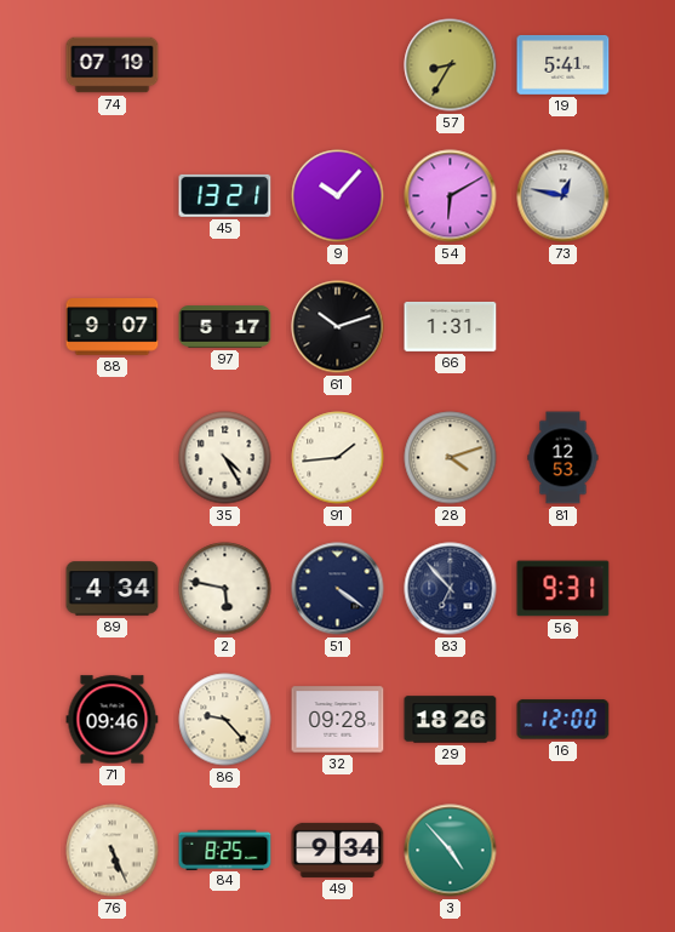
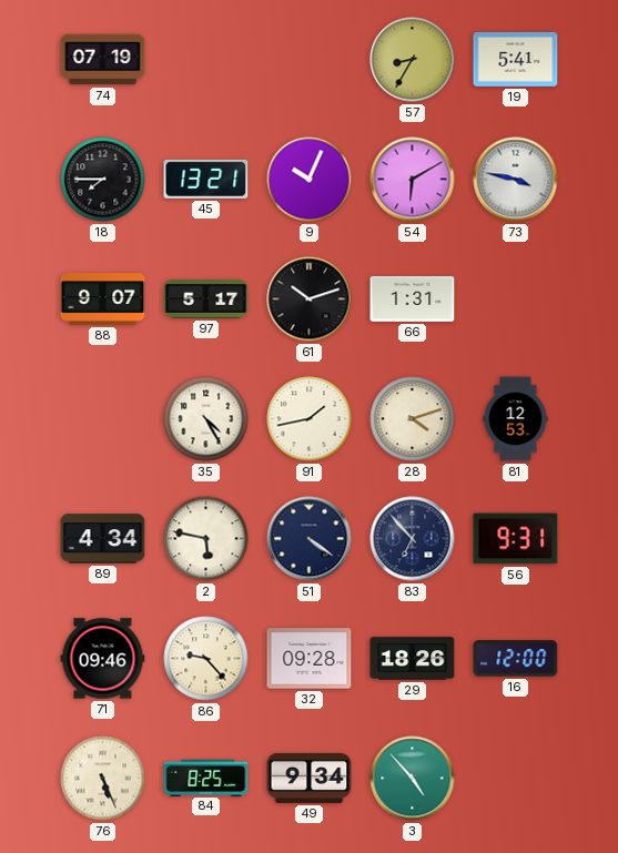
18: none -> 7:45 (103, 180)
9: 10:07 -> 10:04 (310, 180)
73: 12:47 -> 3:47 (516, 180)
91: 1:44 -> 1:43 (310, 419)
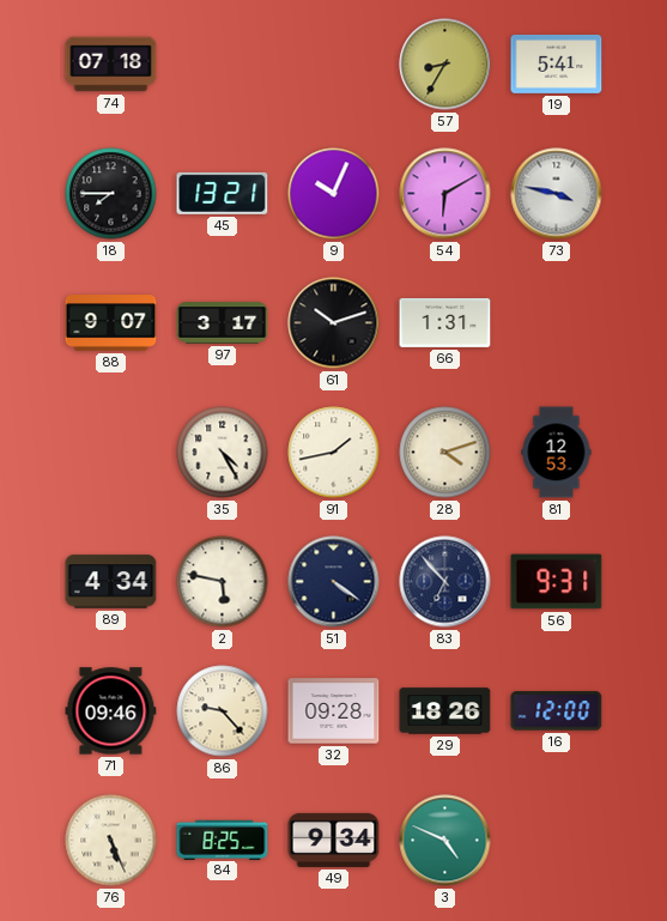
74: 07:19 -> 07:18 (111, 65)
97: 5:17 -> 3:17 (223, 323)
3: 4:53 -> 4:49 (445, 841)
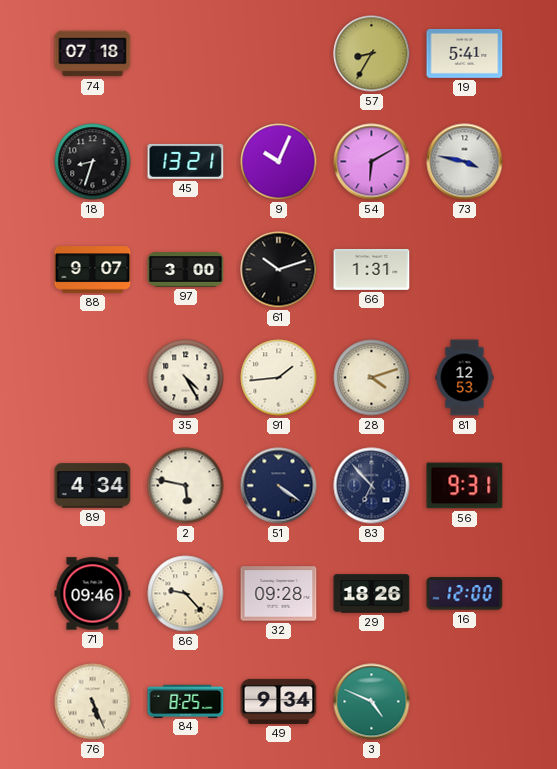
18: 7:45 -> 8:33 (93, 162)
97: 3:17 -> 3:00 (186, 270)
91: 1:43 -> 1:44 (279, 378)
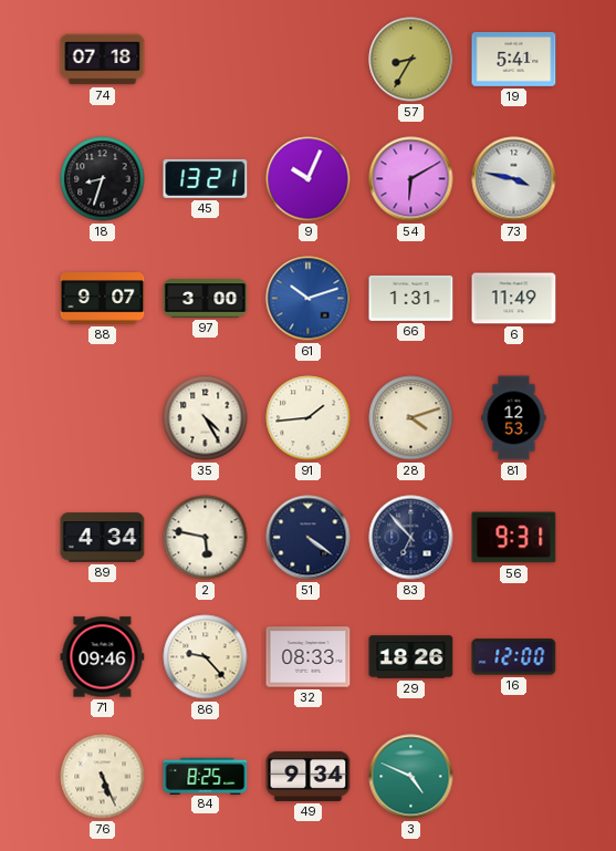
61 dial: black -> blue (309, 299)
6: none -> 11:49 (514, 299)
32: 09:28 -> 08:33 (309, 657)
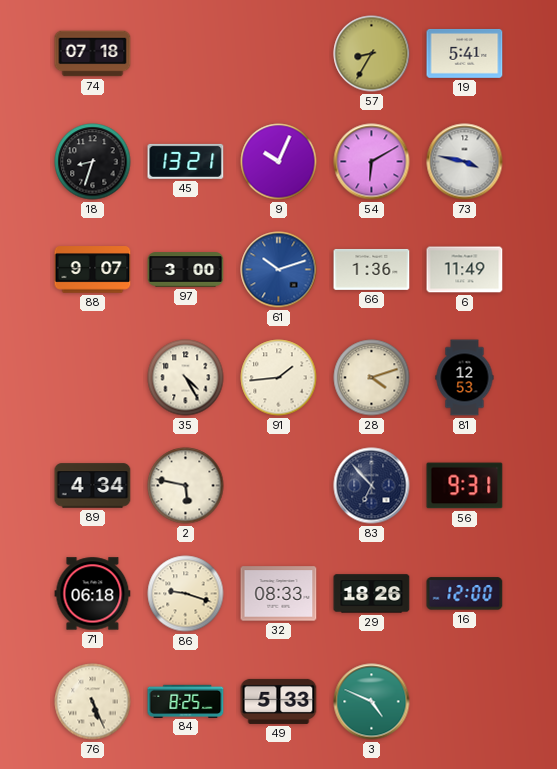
66: 1:31 -> 1:36 (372, 270)
51: 4:21 -> none (309, 538)
71: 09:46 -> 06:18 (93, 594)
86: 9:23 -> 9:18 (186, 594)
49: 9:34 -> 5:33 (279, 701)
